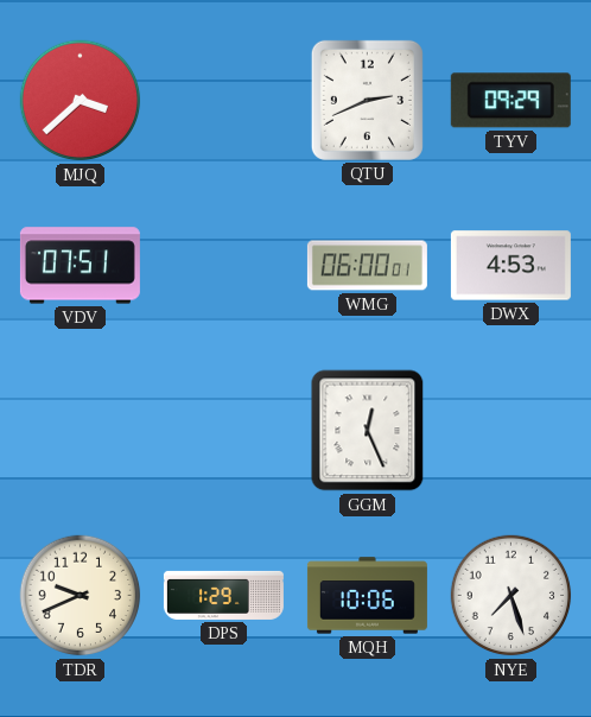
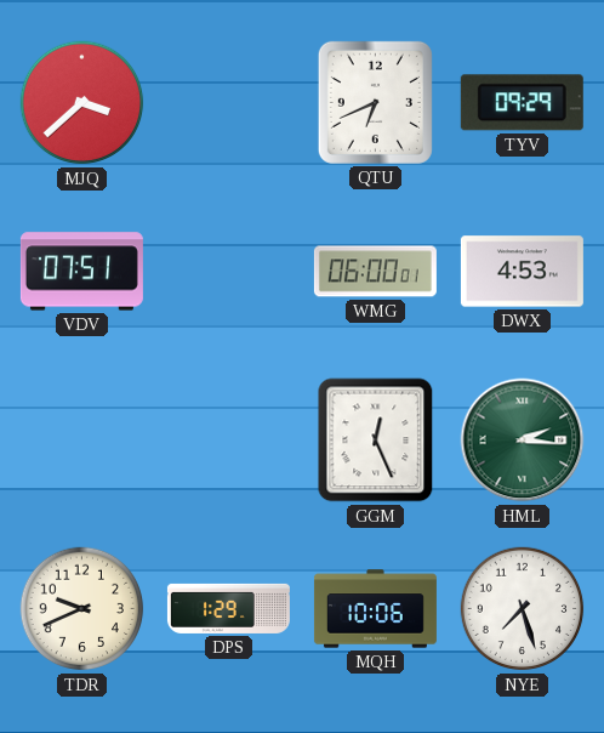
QTU: 2:41 -> 6:41 (375, 102)
HML: none -> 2:16 (523, 441)
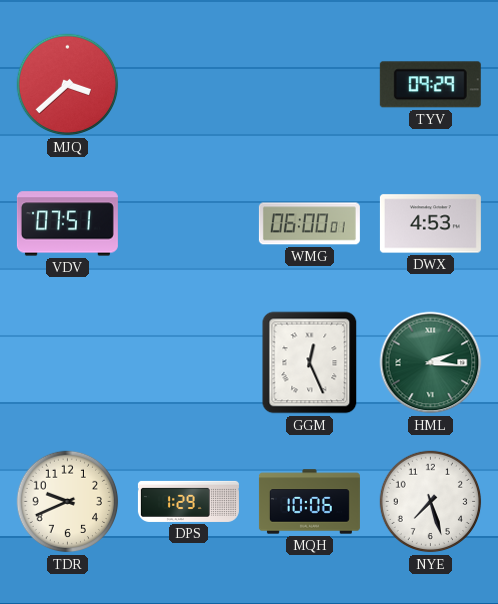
QTU: 6:41 -> none (375, 102)
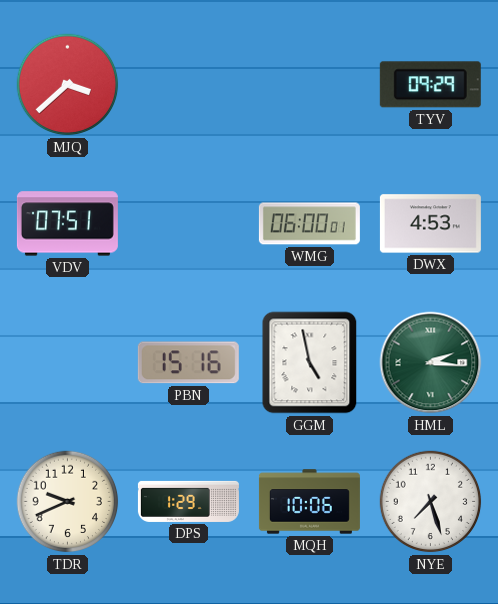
PBN: none -> 15:16 (188, 363)
GGM: 12:26 -> 4:58 (310, 363)
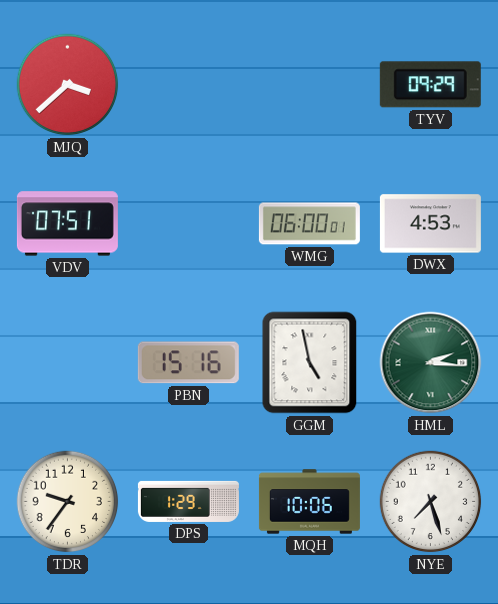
TDR: 9:41 -> 9:36 (68, 502)
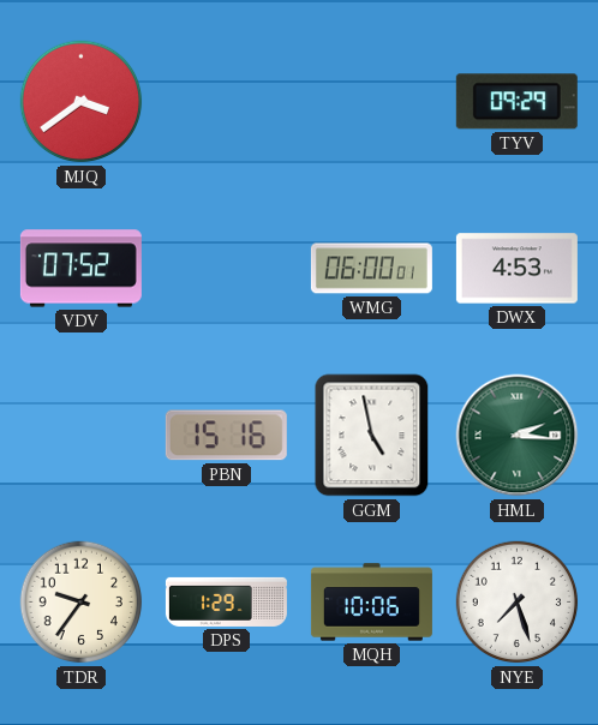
MJQ: 3:38 -> 3:39 (82, 102)
VDV: 07:51 -> 07:52 (80, 269)
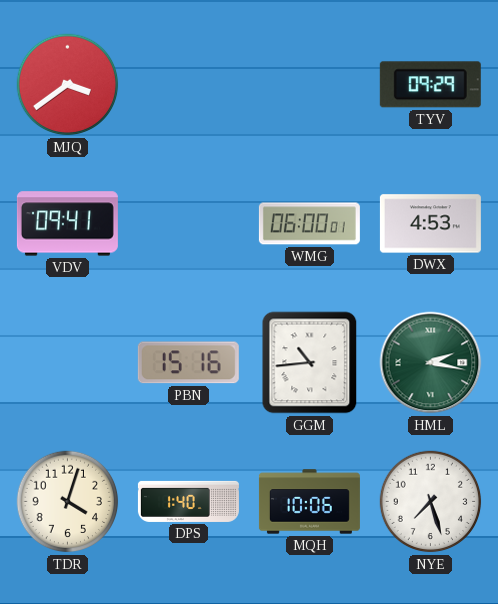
VDV: 07:52 -> 09:41 (67, 224)
GGM: 4:58 -> 10:44 (310, 363)
HML: 2:16 -> 2:17 (431, 363)
TDR: 9:36 -> 4:03 (68, 502)
DPS: 1:29 -> 1:40 (188, 501)
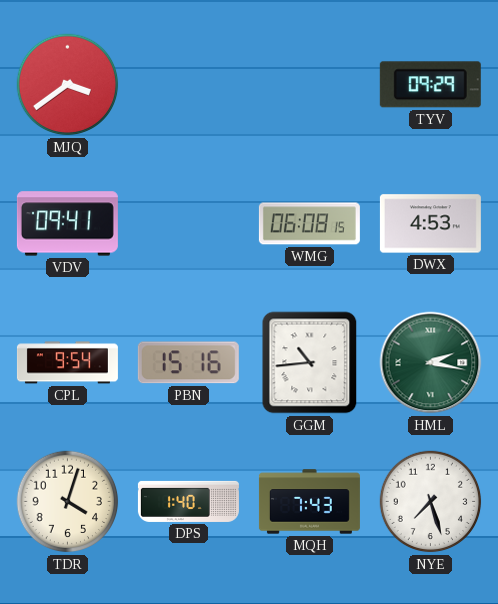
WMG: 06:00 -> 06:08 (309, 224)
CPL: none -> 9:54 (67, 363)
MQH: 10:06 -> 7:43 (309, 502)
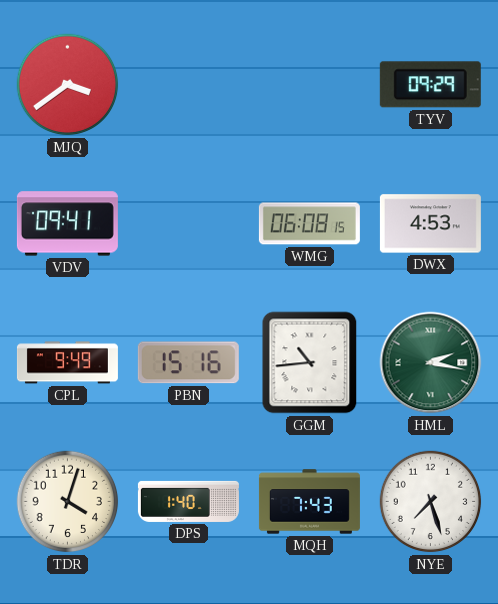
CPL: 9:54 -> 9:49 (67, 363)
